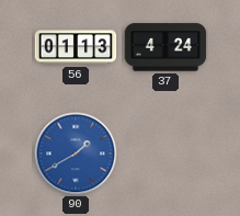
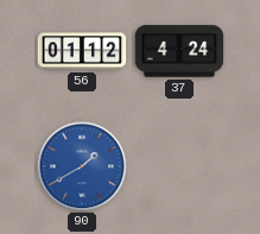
56: 01:13 -> 01:12 (82, 51)
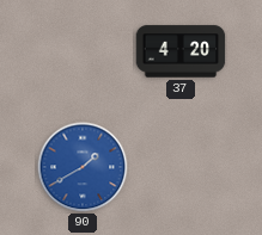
56: 01:12 -> none (82, 51)
37: 4:24 -> 4:20 (181, 51)
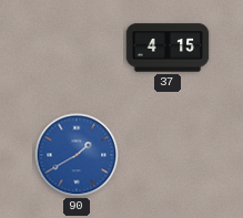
37: 4:20 -> 4:15 (168, 48)
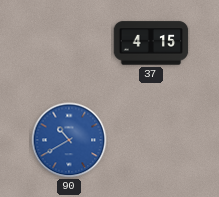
90: 1:40 -> 10:40 (69, 140)
